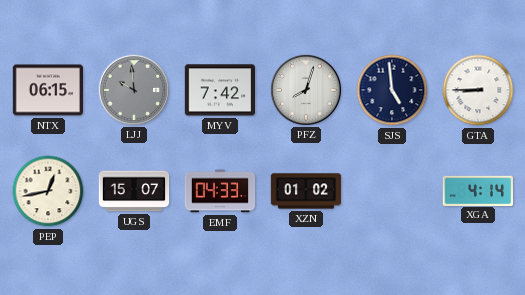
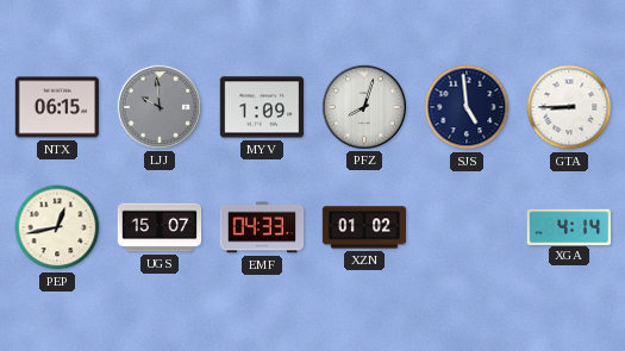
MYV: 7:42 -> 1:09 (261, 107)
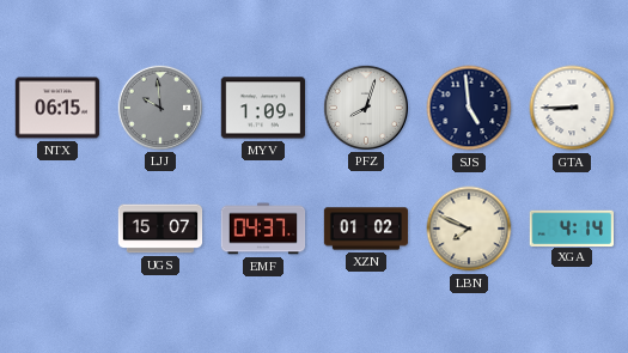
PEP: 12:43 -> none (57, 227)
EMF: 04:33 -> 04:37 (263, 229)
LBN: none -> 7:49 (469, 229)
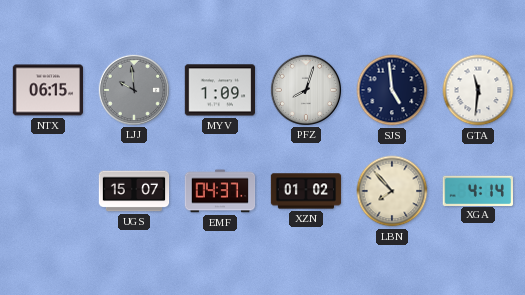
GTA: 8:45 -> 11:31 (478, 90)
LBN: 7:49 -> 7:53 (392, 191)
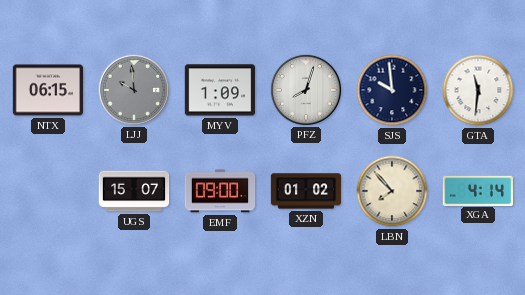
SJS: 4:59 -> 9:59 (392, 90)
EMF: 04:37 -> 09:00 (220, 191)
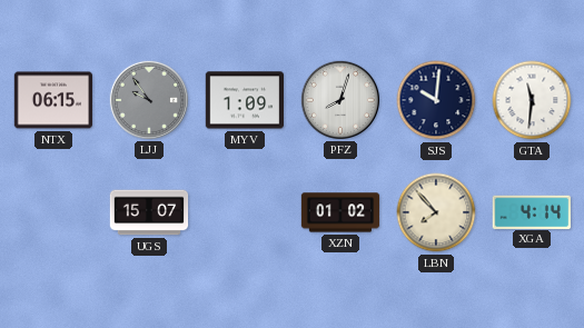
LJJ: 9:59 -> 9:54 (148, 99)
SJS: 9:59 -> 10:01 (436, 100)
EMF: 09:00 -> none (220, 191)
